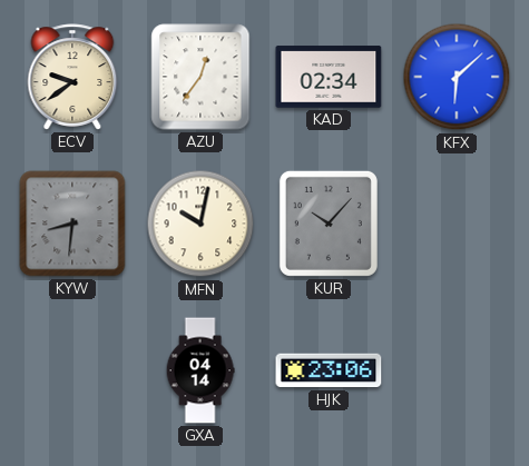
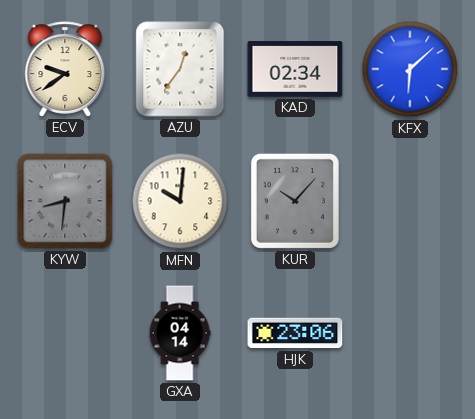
MFN: 10:02 -> 10:01 (180, 201)
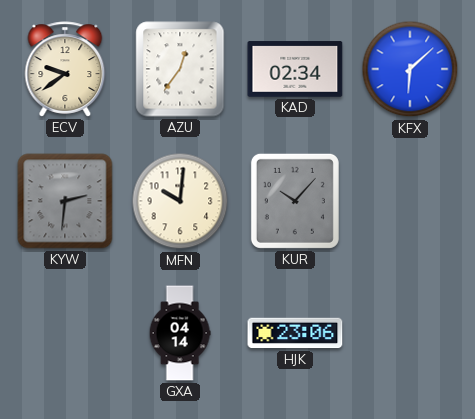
KYW: 8:31 -> 2:31 (65, 201)
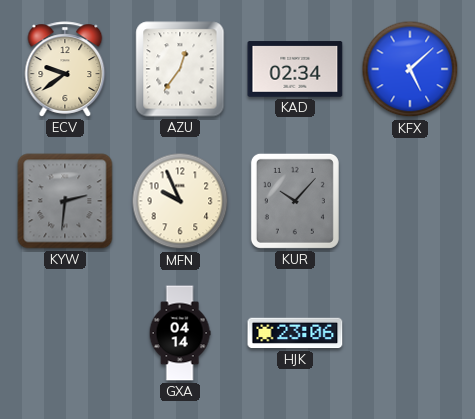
KFX: 6:08 -> 5:08 (410, 69)
MFN: 10:01 -> 9:56 (180, 201)
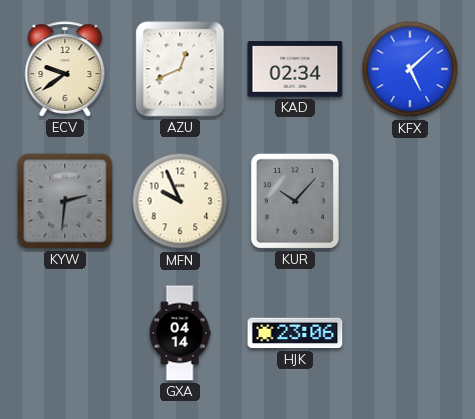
AZU: 12:36 -> 12:41 (180, 69)
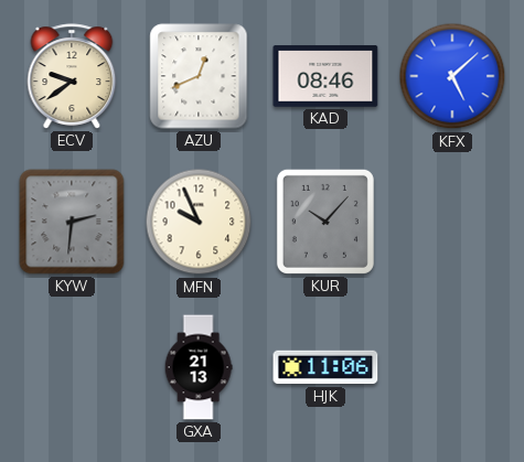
KAD: 02:34 -> 08:46 (325, 76)
GXA: 04:14 -> 21:13 (199, 367)
HJK: 23:06 -> 11:06 (325, 367)
